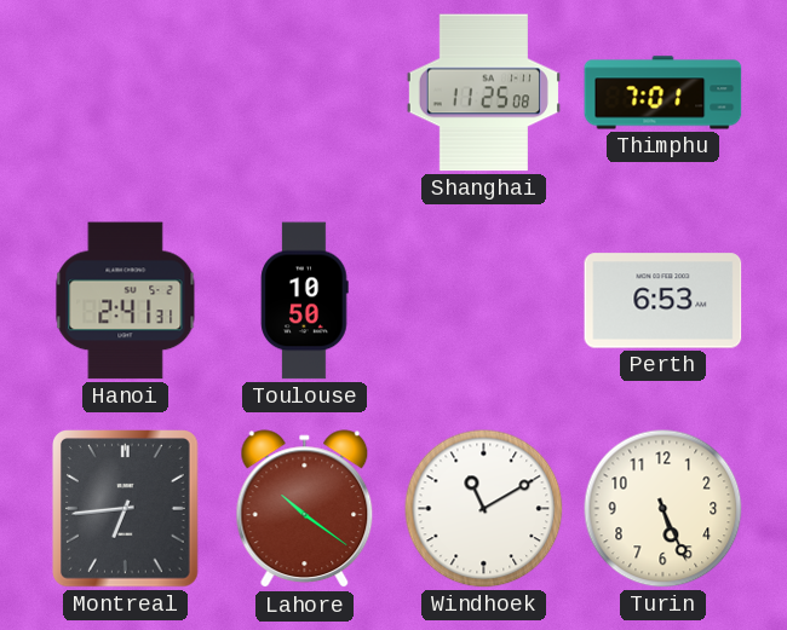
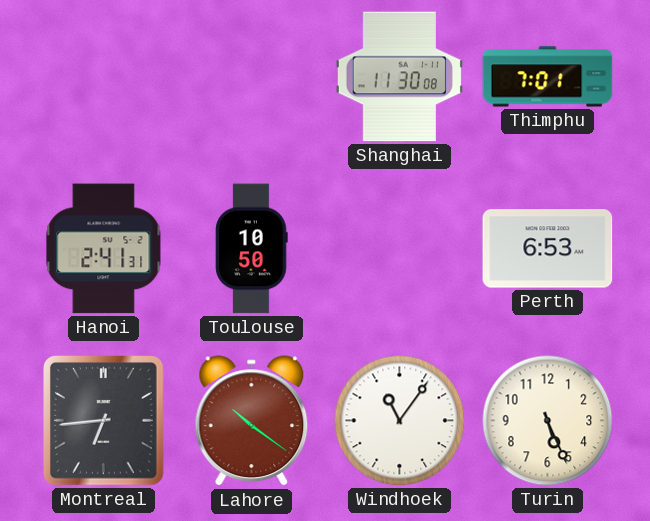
Shanghai: 11:25 -> 11:30 (399, 77)
Windhoek: 11:10 -> 11:06 (400, 421)
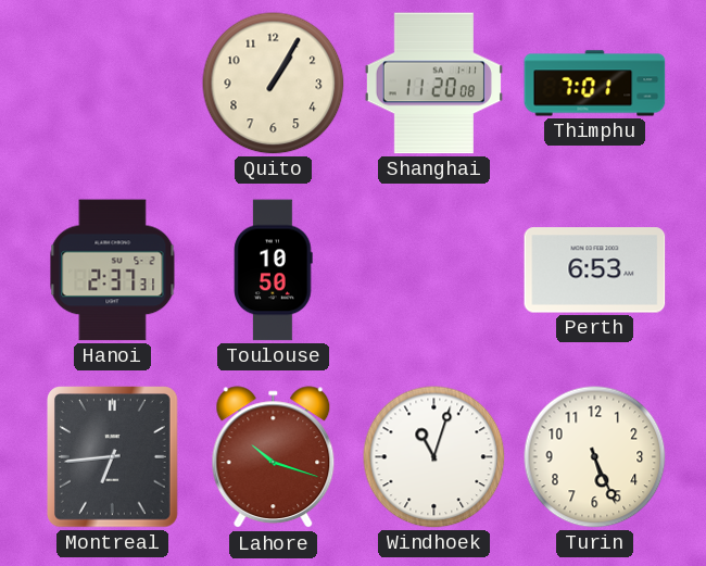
Quito: none -> 1:05 (274, 84)
Shanghai: 11:30 -> 11:20 (433, 84)
Hanoi: 2:41 -> 2:37 (113, 271)
Lahore: 10:21 -> 10:18 (274, 457)
Windhoek: 11:06 -> 11:03 (434, 457)
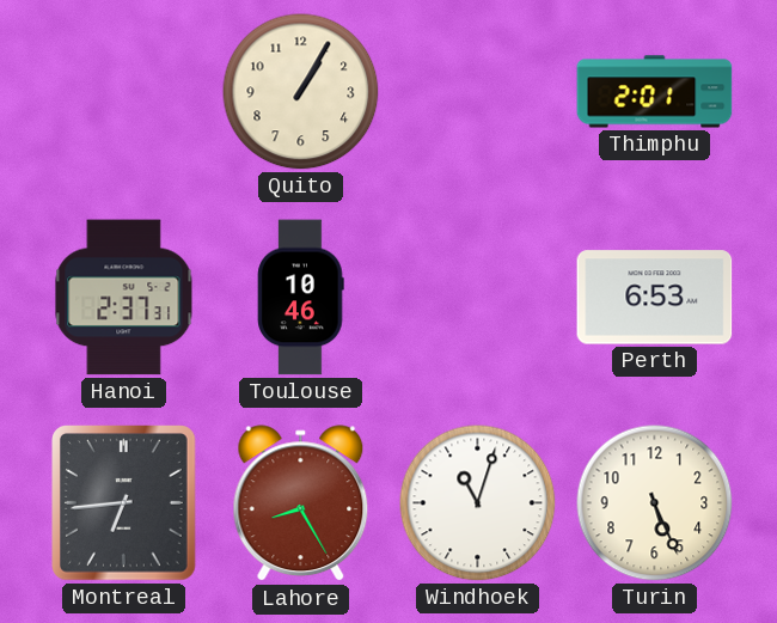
Shanghai: 11:20 -> none (433, 84)
Thimphu: 7:01 -> 2:01 (655, 92)
Toulouse: 10:50 -> 10:46 (301, 298)
Lahore: 10:18 -> 8:25 (301, 503)
